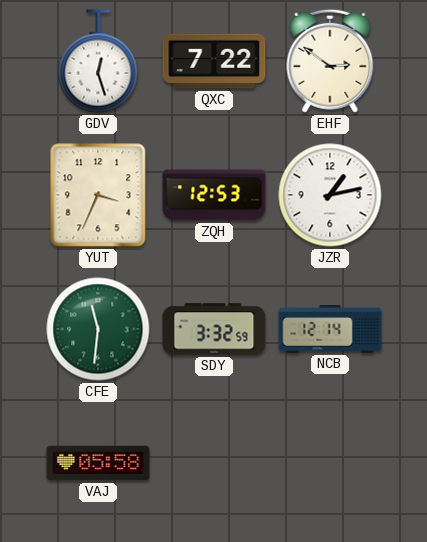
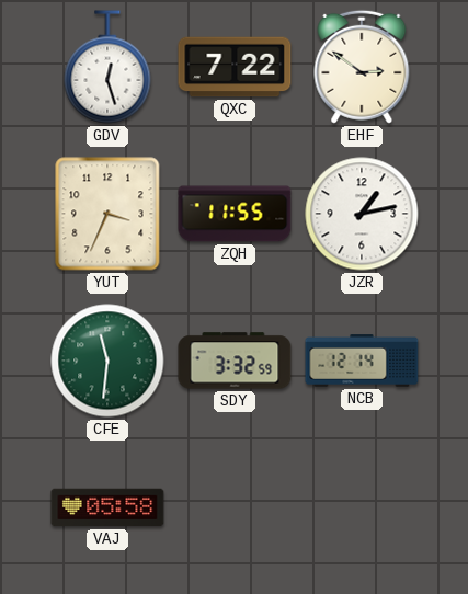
ZQH: 12:53 -> 11:55 (235, 214)
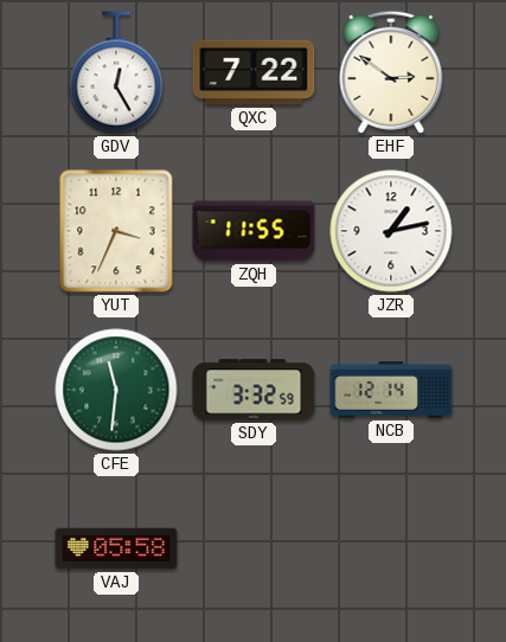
GDV: 12:27 -> 12:25 (116, 72)
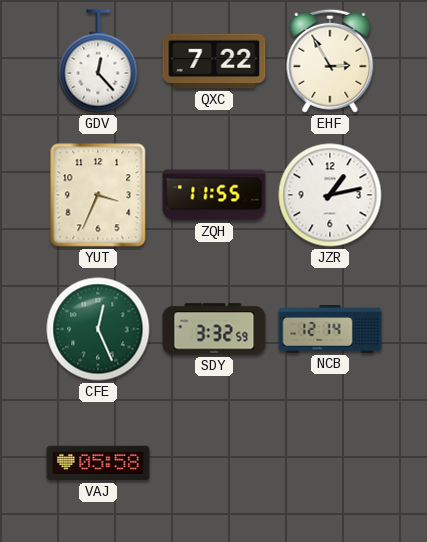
GDV: 12:25 -> 12:23 (98, 61)
EHF: 2:51 -> 2:55 (330, 61)
CFE: 11:31 -> 12:26 (98, 329)
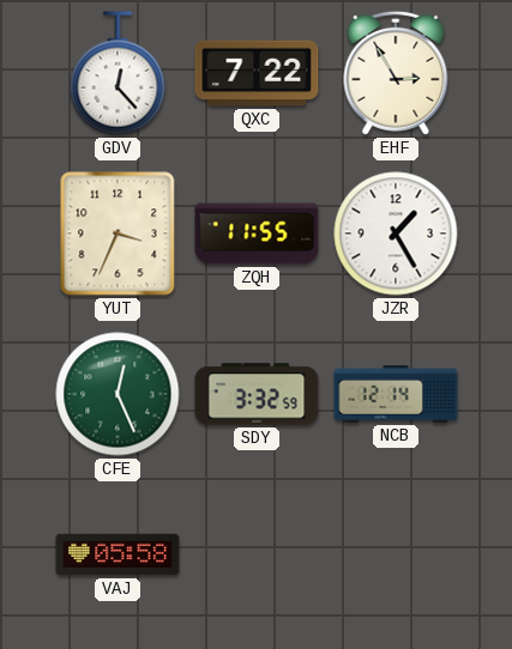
JZR: 1:13 -> 1:25 (396, 233)
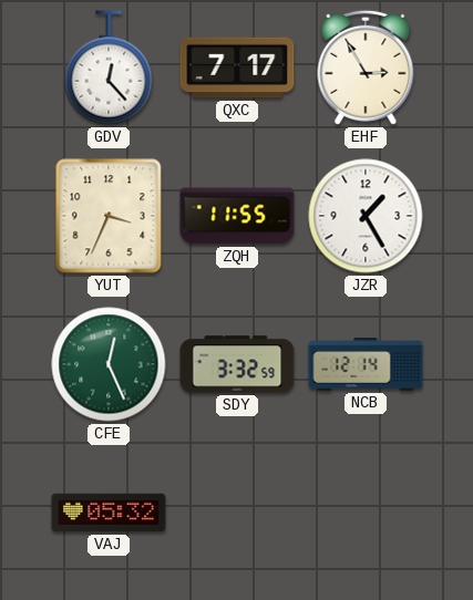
QXC: 7:22 -> 7:17 (237, 68)
VAJ: 05:58 -> 05:32 (109, 513)
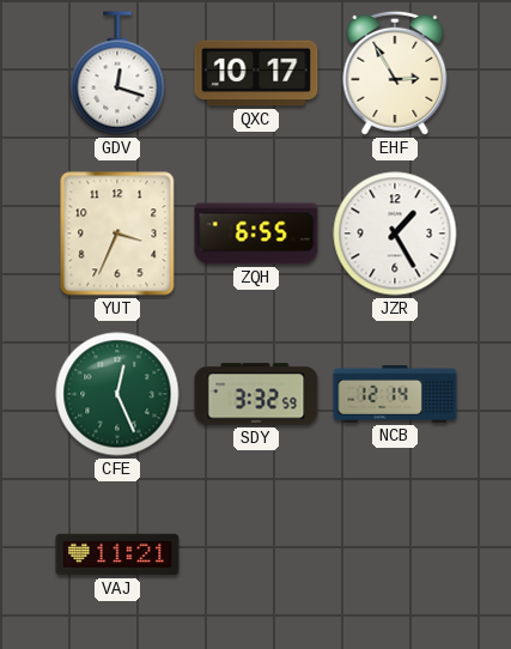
GDV: 12:23 -> 12:18 (117, 73)
QXC: 7:17 -> 10:17 (256, 73)
ZQH: 11:55 -> 6:55 (256, 233)
VAJ: 05:32 -> 11:21 (117, 554)
